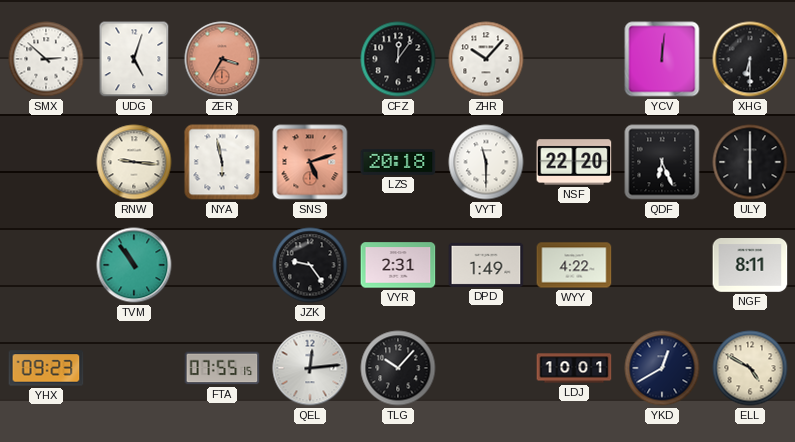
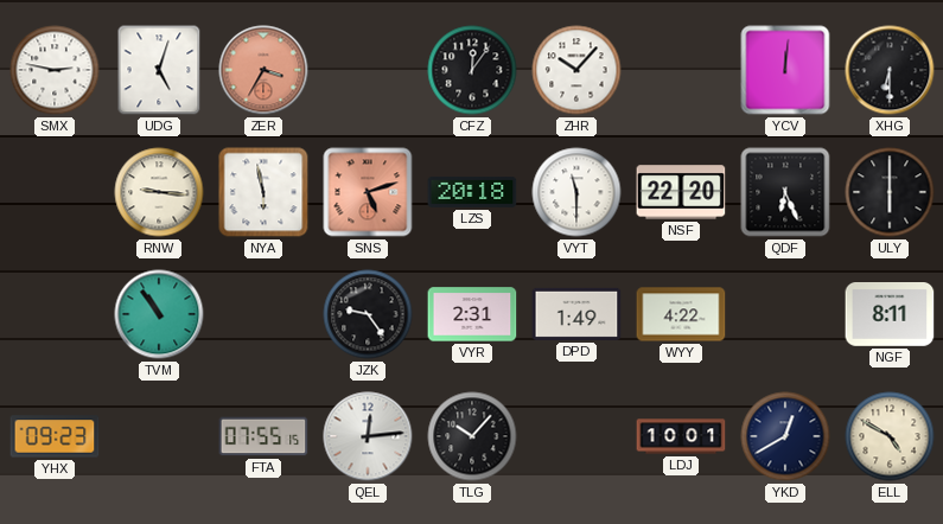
SMX: 2:52 -> 2:47 (55, 70)
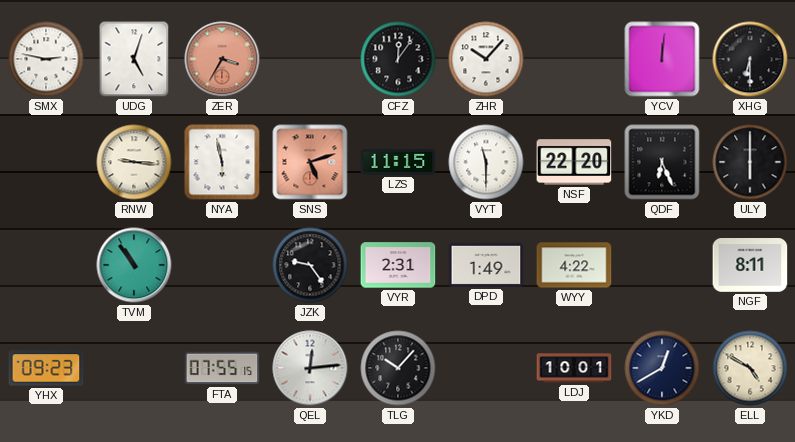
LZS: 20:18 -> 11:15 (398, 162)
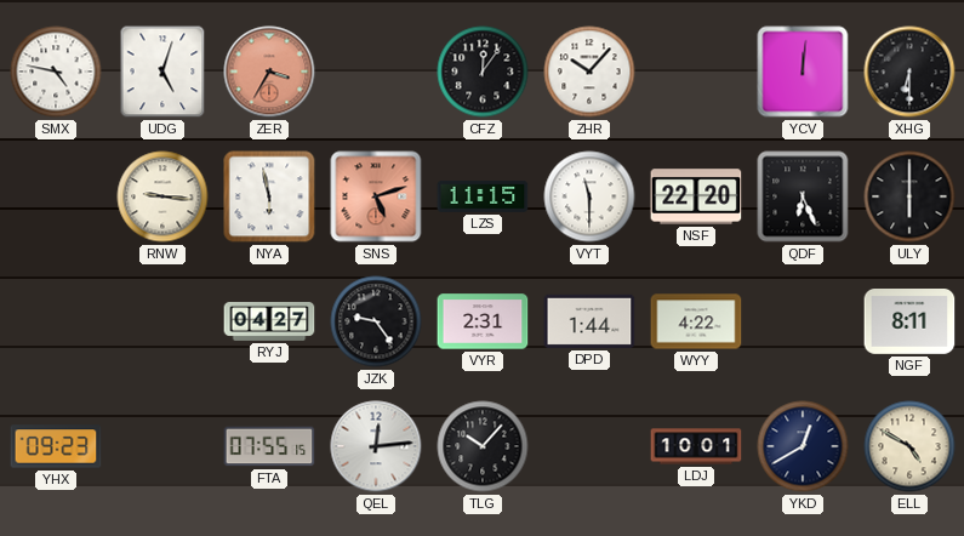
SMX: 2:47 -> 4:47 (56, 72)
TVM: 10:54 -> none (134, 265)
RYJ: none -> 04:27 (269, 321)
DPD: 1:49 -> 1:44 (589, 321)
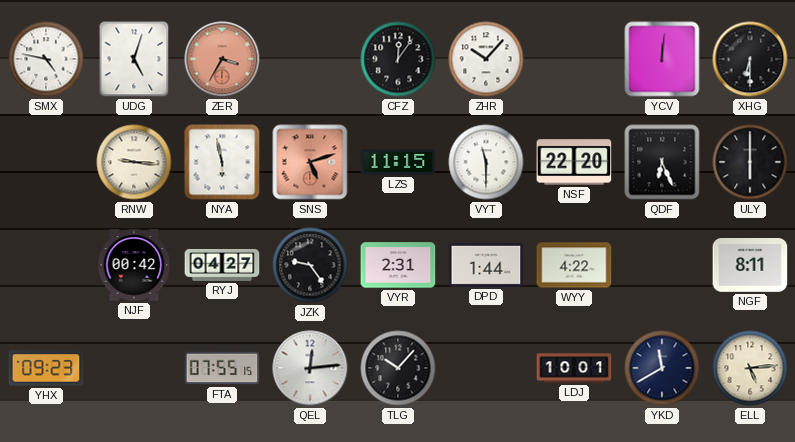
NJF: none -> 00:42 (134, 265)
YKD: 12:40 -> 11:40 (662, 368)
ELL: 4:50 -> 5:14 (750, 368)
